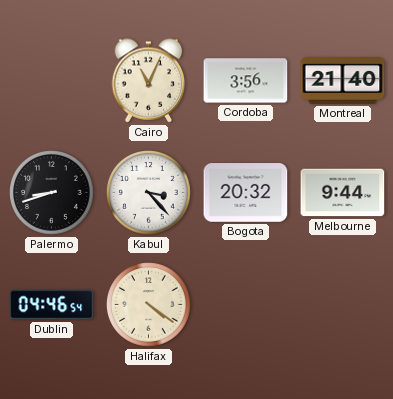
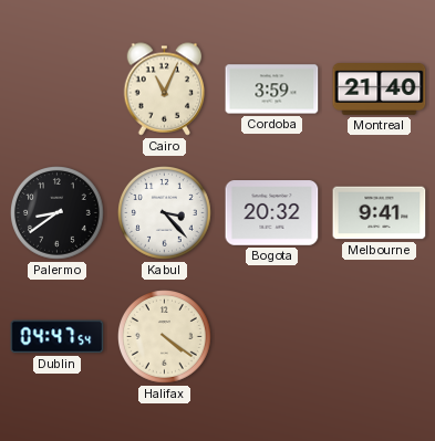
Cordoba: 3:56 -> 3:59 (272, 90)
Palermo: 8:42 -> 8:39 (58, 213)
Melbourne: 9:44 -> 9:41 (380, 213)
Dublin: 04:46 -> 04:47 (58, 337)
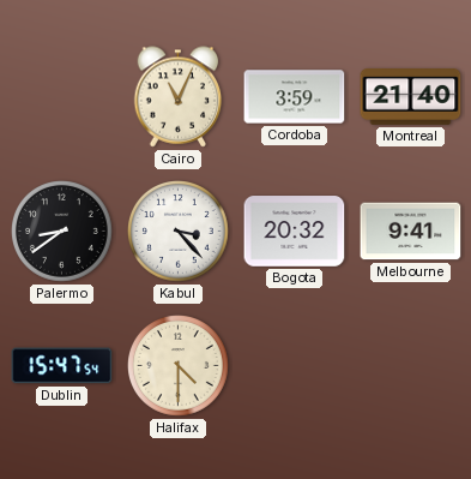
Dublin: 04:47 -> 15:47 (62, 366)
Halifax: 4:21 -> 4:30 (179, 366)
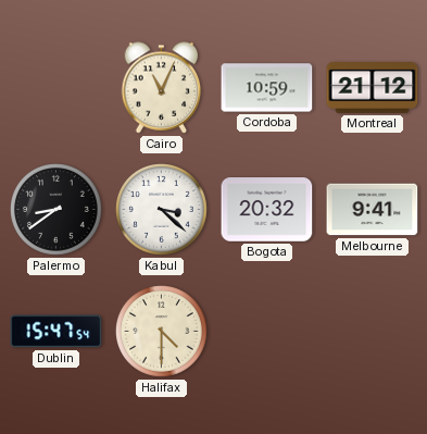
Cordoba: 3:59 -> 10:59 (267, 88)
Montreal: 21:40 -> 21:12 (373, 88)
Kabul: 3:23 -> 3:22 (162, 210)
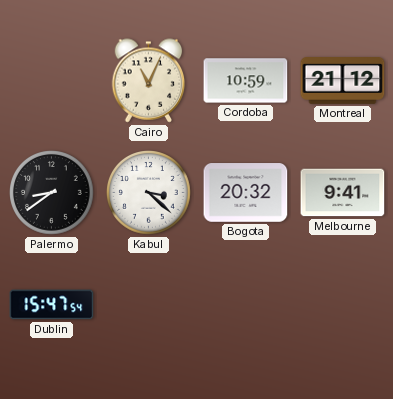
Halifax: 4:30 -> none (162, 332)
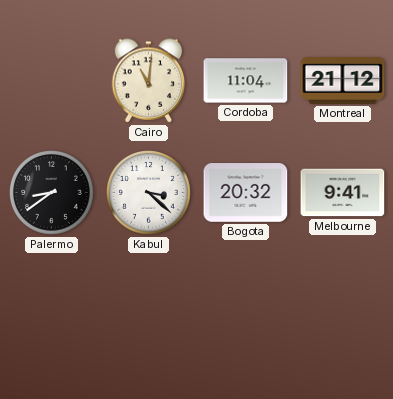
Cairo: 11:04 -> 11:01 (149, 81)
Cordoba: 10:59 -> 11:04 (246, 81)
Dublin: 15:47 -> none (52, 305)
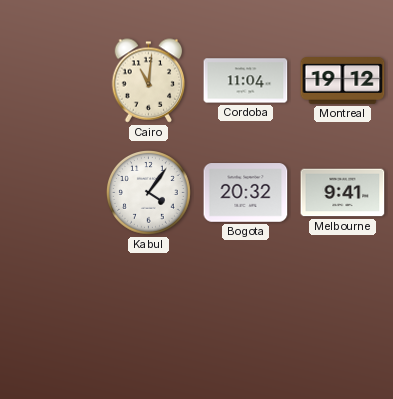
Montreal: 21:12 -> 19:12 (343, 81)
Palermo: 8:39 -> none (52, 193)
Kabul: 3:22 -> 4:06 (149, 193)
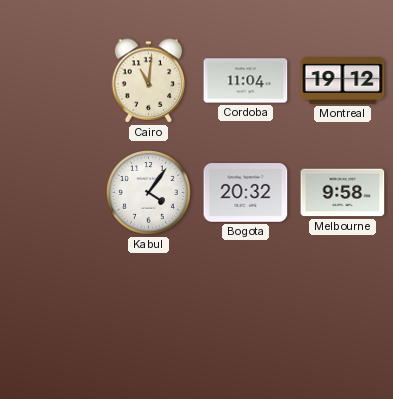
Melbourne: 9:41 -> 9:58 (343, 193)
